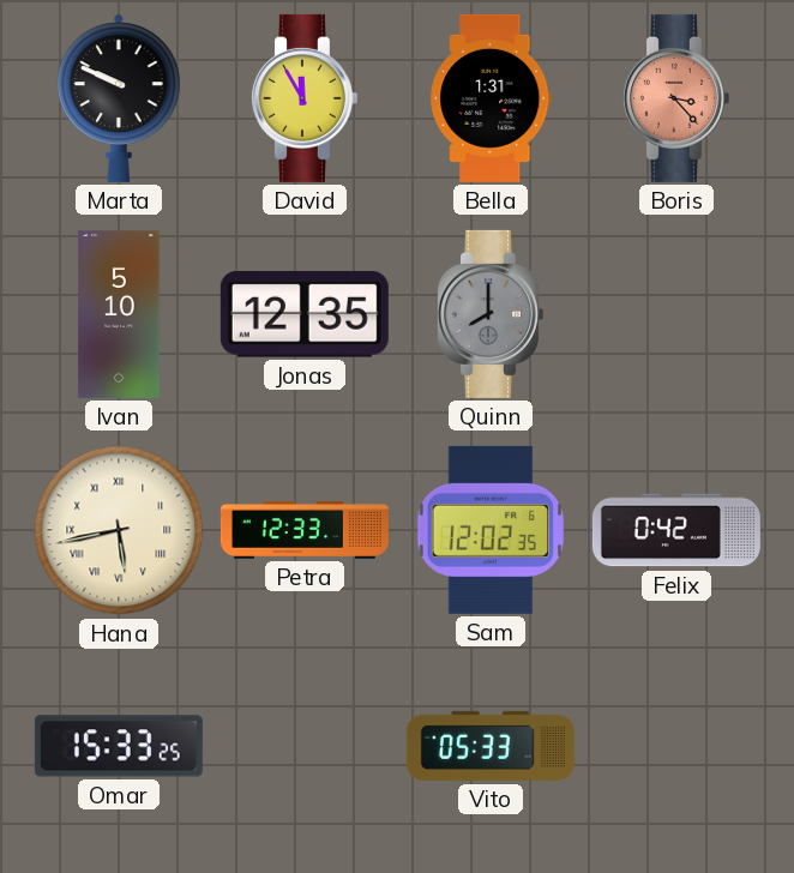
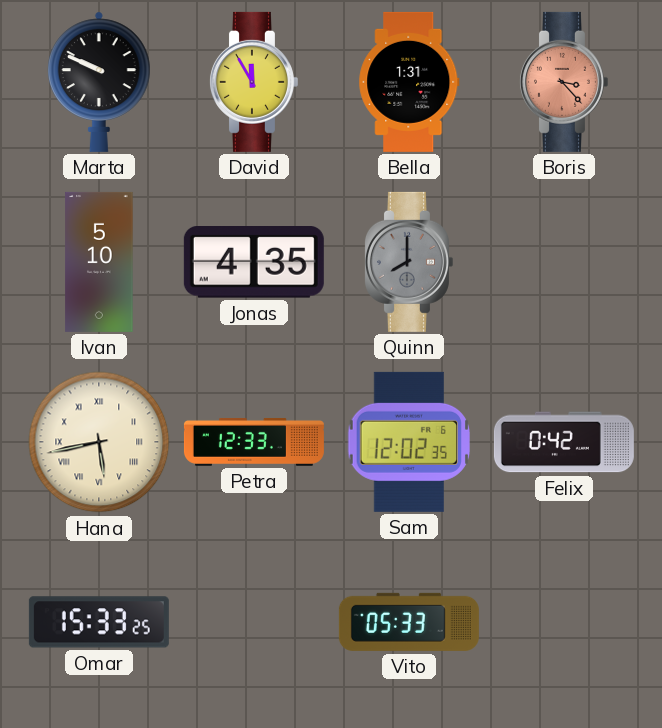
Jonas: 12:35 -> 4:35 (254, 263)
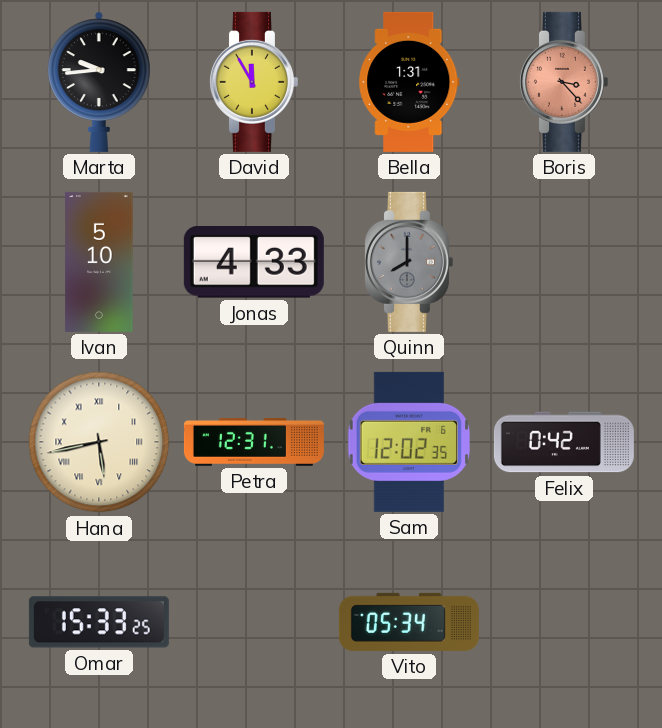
Marta: 9:49 -> 9:44 (100, 82)
Jonas: 4:35 -> 4:33 (254, 263)
Petra: 12:33 -> 12:31 (254, 442)
Vito: 05:33 -> 05:34 (409, 622)
